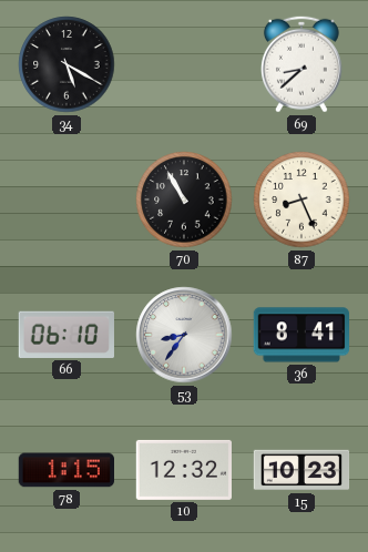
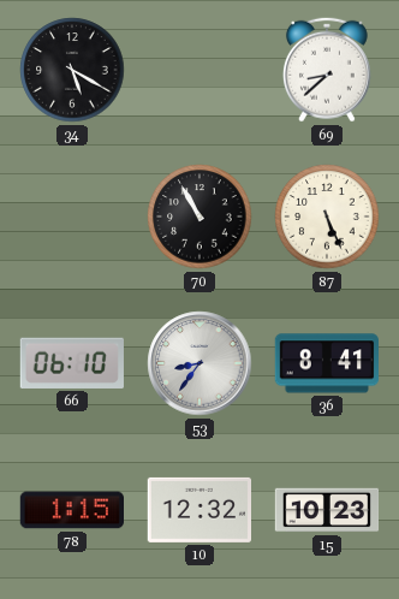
87: 8:26 -> 5:26 (327, 217)
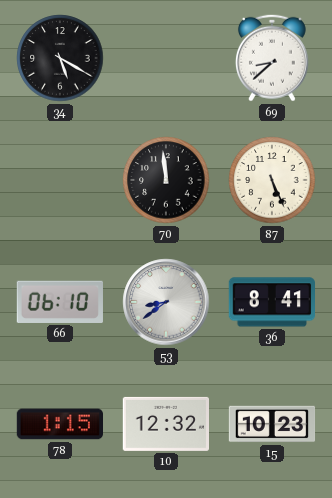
70: 10:55 -> 11:59 (166, 180)
53: 8:36 -> 8:39 (166, 302)
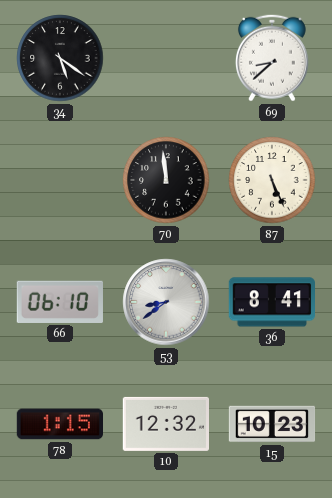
34: 5:20 -> 5:21 (60, 58)
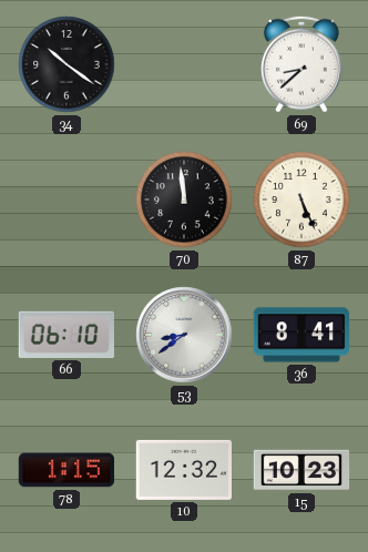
34: 5:21 -> 10:21 (67, 64)
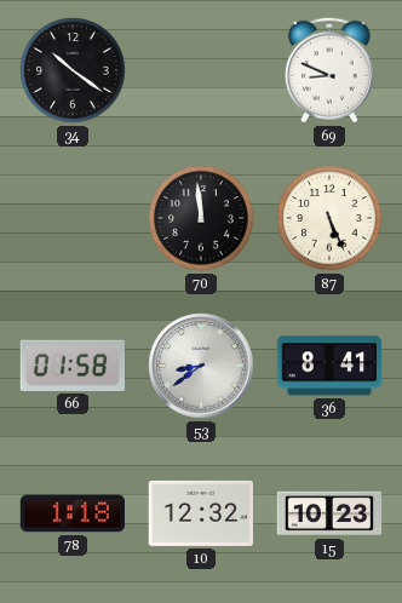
69: 8:38 -> 8:49 (329, 70)
66: 06:10 -> 01:58 (73, 366)
78: 1:15 -> 1:18 (71, 513)
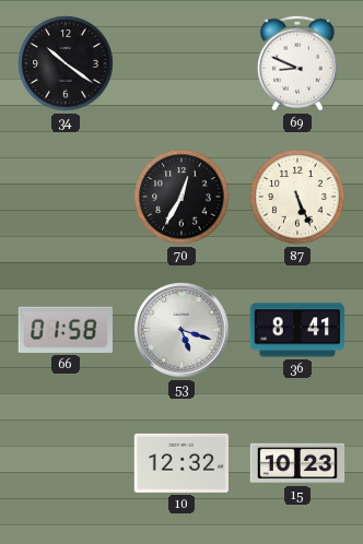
70: 11:59 -> 12:35 (181, 197)
53: 8:39 -> 5:18 (181, 330)
78: 1:18 -> none (71, 513)
